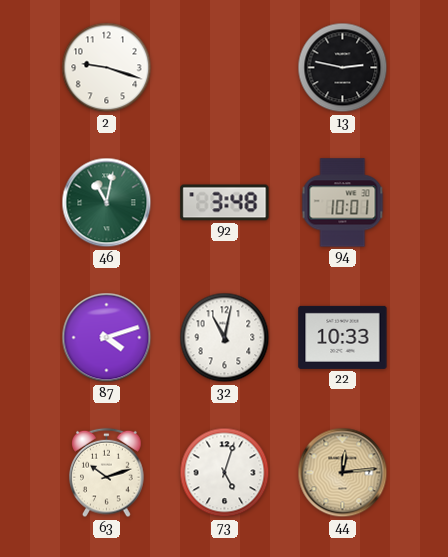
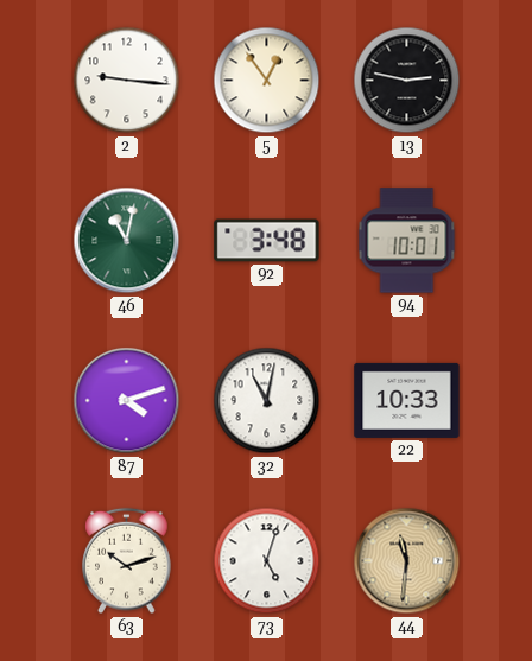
2: 9:18 -> 9:16 (127, 81)
5: none -> 12:54 (267, 81)
44: 12:14 -> 11:31 (407, 561)
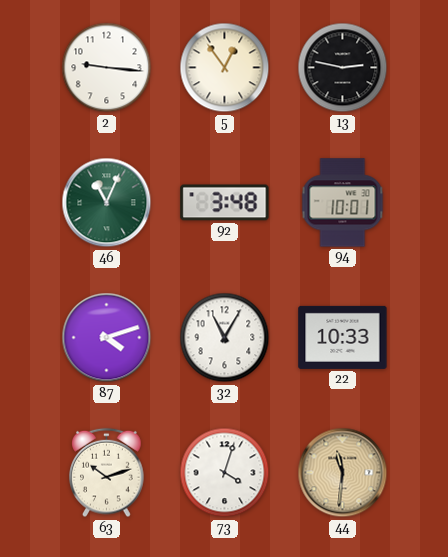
46: 11:02 -> 11:04 (107, 203)
32: 11:02 -> 11:05 (225, 338)
73: 5:03 -> 4:03 (225, 473)
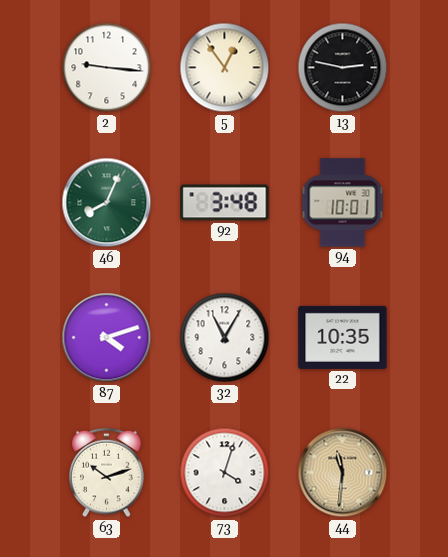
46: 11:04 -> 8:04 (107, 203)
22: 10:33 -> 10:35 (343, 337)
